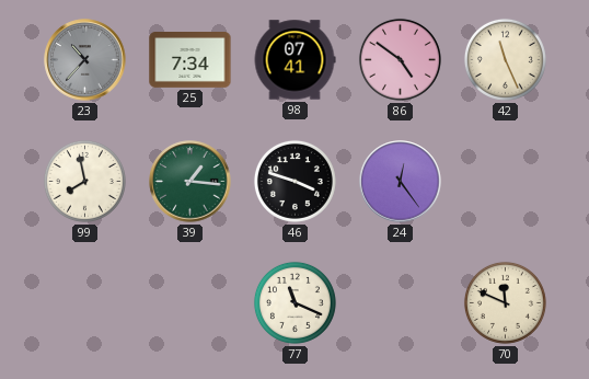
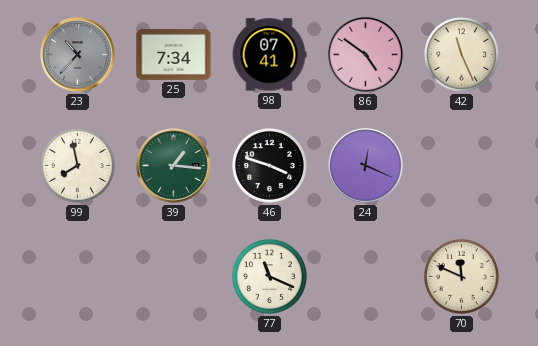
24: 12:24 -> 12:19 (366, 166)
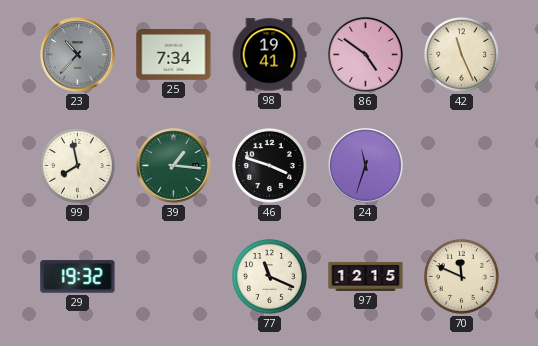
98: 07:41 -> 19:41 (269, 55)
24: 12:19 -> 11:33 (366, 166)
29: none -> 19:32 (78, 277)
97: none -> 12:15 (366, 276)
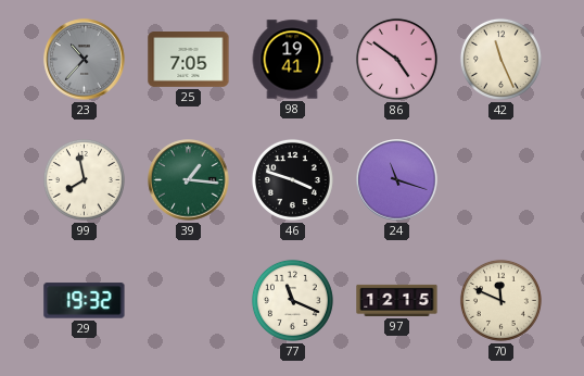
25: 7:34 -> 7:05 (189, 60)
24: 11:33 -> 11:18 (397, 180)
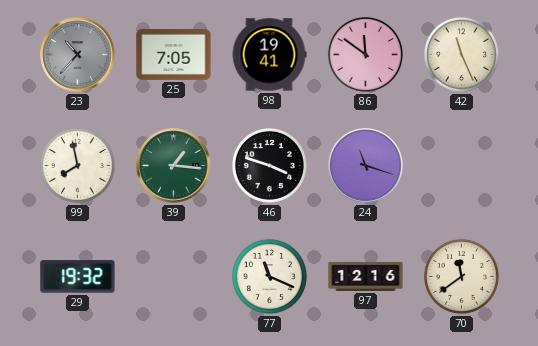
86: 4:51 -> 11:51 (365, 54)
97: 12:15 -> 12:16 (366, 276)
70: 11:49 -> 11:39 (461, 276)
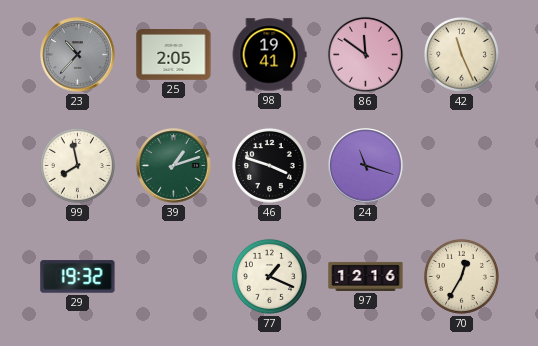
25: 7:05 -> 2:05 (174, 55)
39: 1:16 -> 1:12 (174, 166)
77: 11:19 -> 1:19 (269, 276)
70: 11:39 -> 12:35 (461, 276)
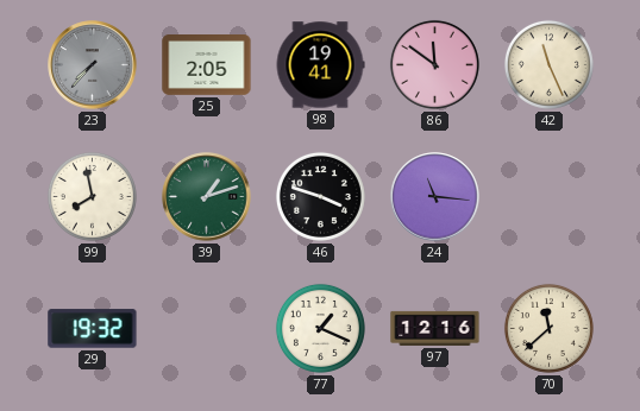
23: 10:37 -> 7:37 (93, 65)
24: 11:18 -> 11:16 (435, 197)
70: 12:35 -> 11:38 (548, 328)
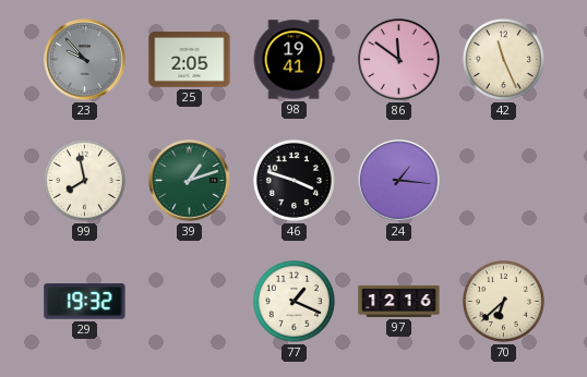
23: 7:37 -> 9:53 (85, 60)
24: 11:16 -> 1:16 (399, 181)
70: 11:38 -> 6:38 (503, 301)
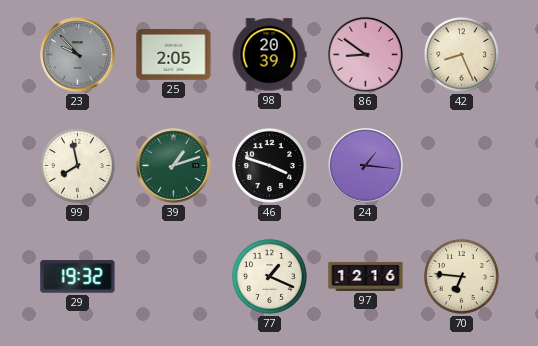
98: 19:41 -> 20:39 (269, 55)
86: 11:51 -> 8:51 (365, 54)
42: 11:26 -> 8:26 (461, 54)
70: 6:38 -> 6:46 (461, 276)
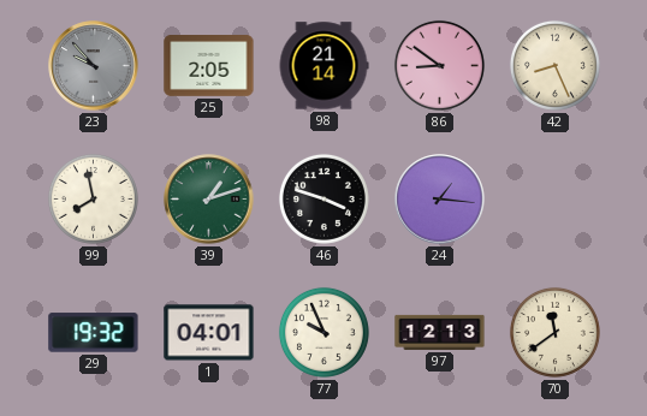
98: 20:39 -> 21:14 (323, 66)
1: none -> 04:01 (209, 333)
77: 1:19 -> 9:56 (323, 332)
97: 12:16 -> 12:13 (440, 332)
70: 6:46 -> 11:39 (554, 332)
